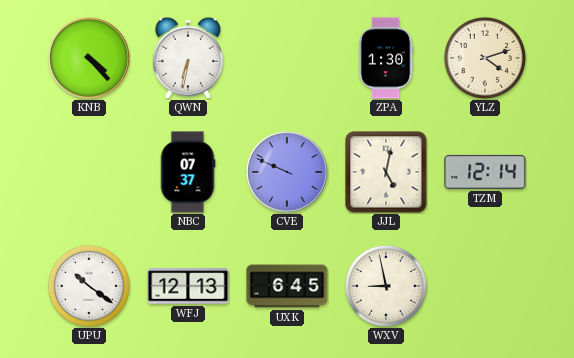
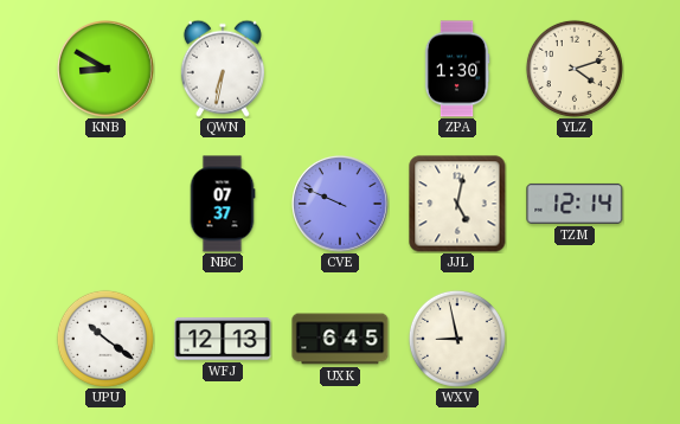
KNB: 4:23 -> 8:50 (107, 70)
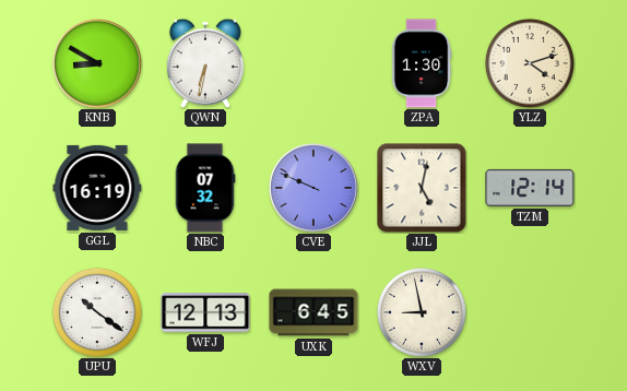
GGL: none -> 16:19 (97, 188)
NBC: 07:37 -> 07:32 (205, 188)
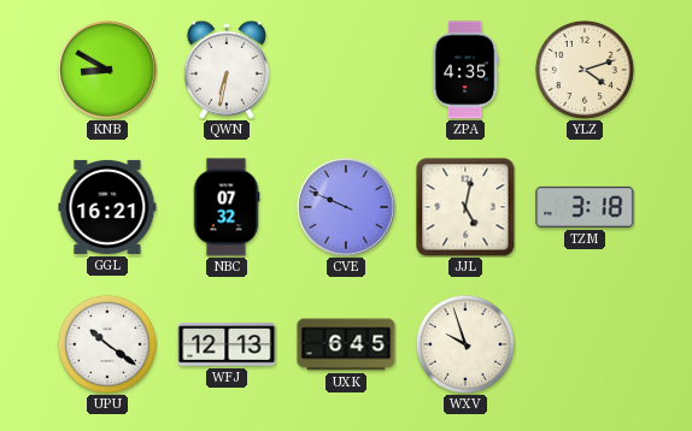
ZPA: 1:30 -> 4:35 (465, 70)
GGL: 16:19 -> 16:21 (107, 207)
TZM: 12:14 -> 3:18 (585, 207)
WXV: 8:58 -> 9:57 (465, 344)
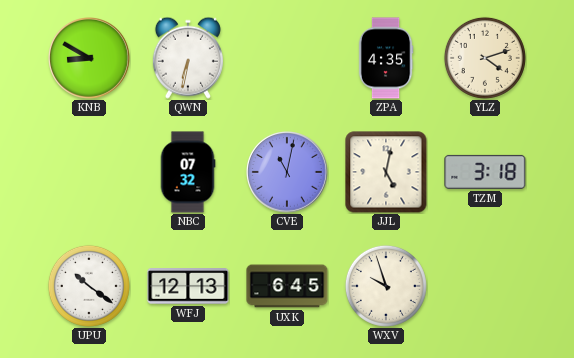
GGL: 16:21 -> none (107, 207)
CVE: 9:49 -> 11:02 (288, 173)
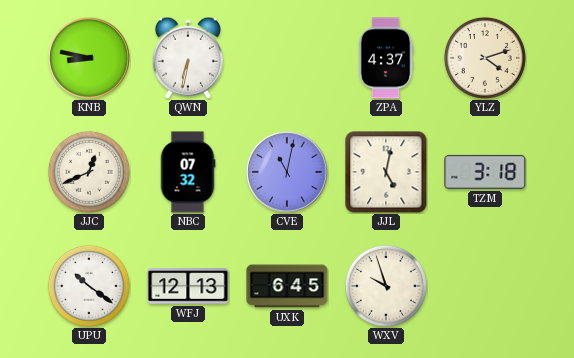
KNB: 8:50 -> 8:47 (90, 59)
ZPA: 4:35 -> 4:37 (386, 58)
JJC: none -> 12:41 (89, 172)
